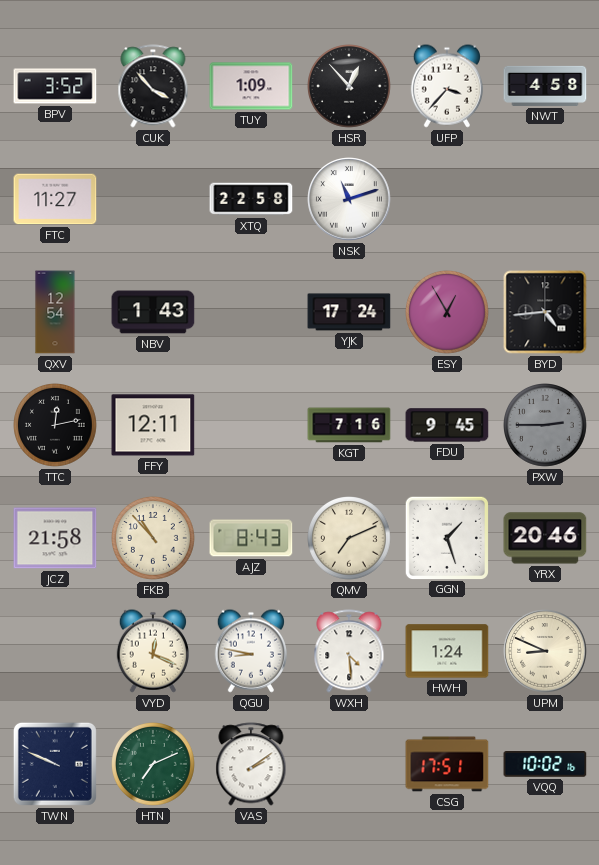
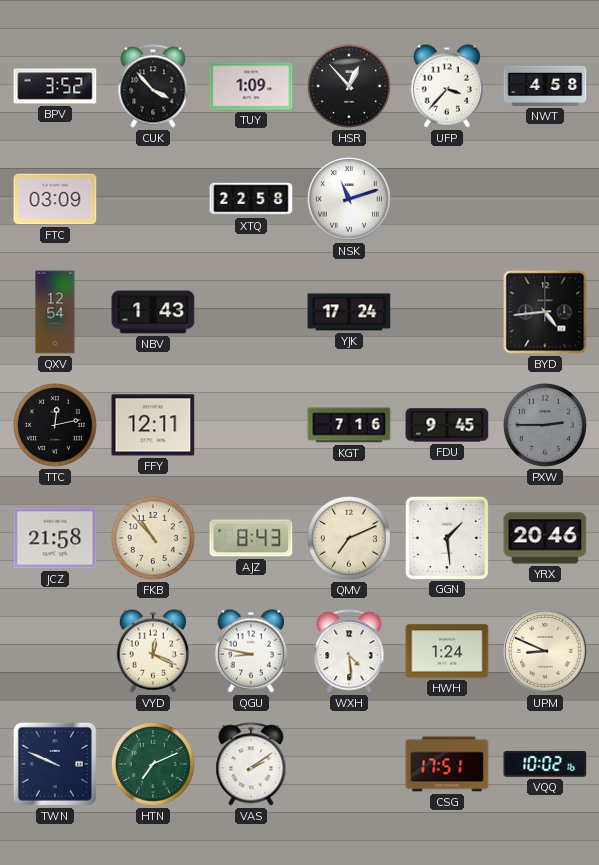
FTC: 11:27 -> 03:09 (55, 199)
ESY: 12:55 -> none (448, 313)
GGN: 1:27 -> 1:29 (446, 537)
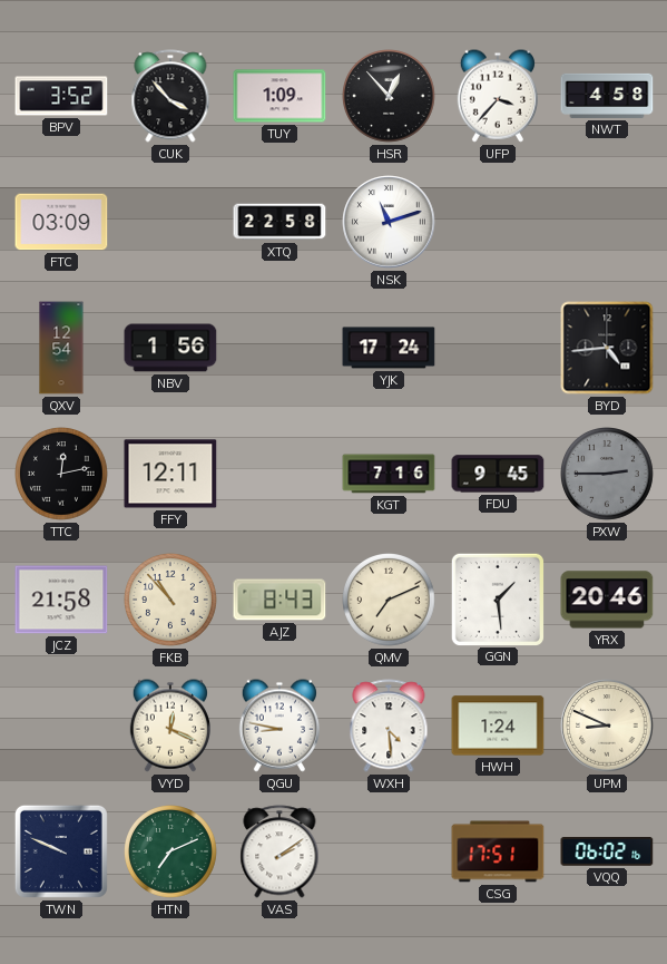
NBV: 1:43 -> 1:56 (170, 348)
VQQ: 10:02 -> 06:02 (607, 853)
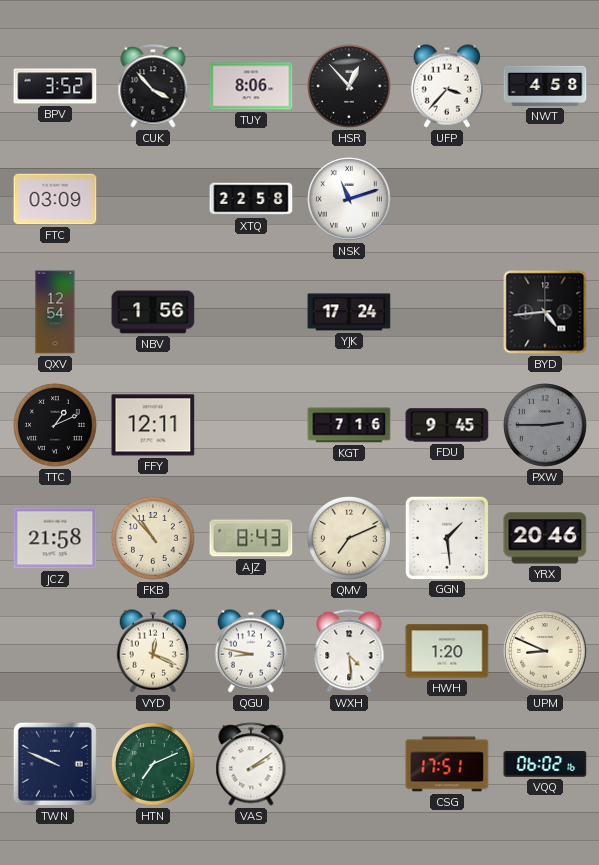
TUY: 1:09 -> 8:06 (251, 86)
TTC: 12:13 -> 1:11 (56, 426)
HWH: 1:24 -> 1:20 (447, 651)
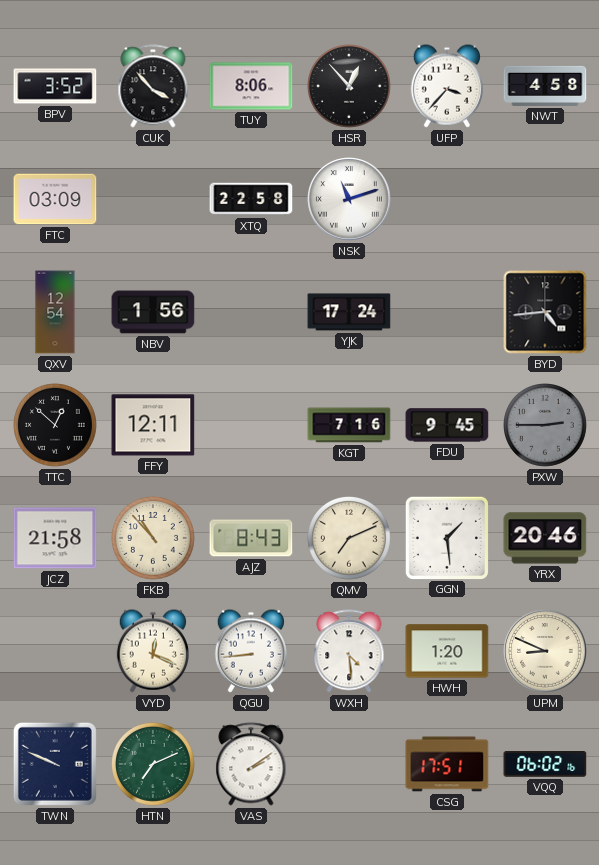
TTC: 1:11 -> 12:52 (56, 426)
QGU: 8:47 -> 8:44 (250, 651)
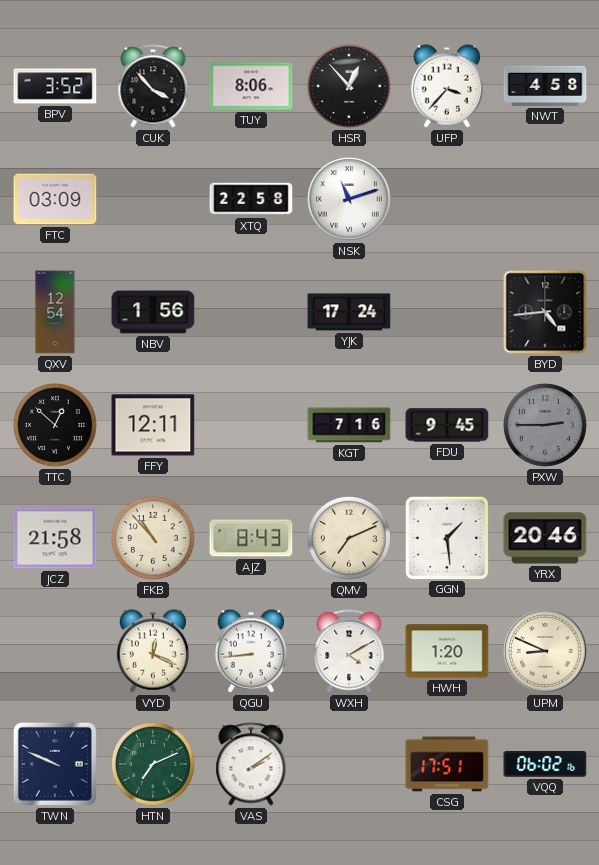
WXH: 4:29 -> 4:10 (349, 651)
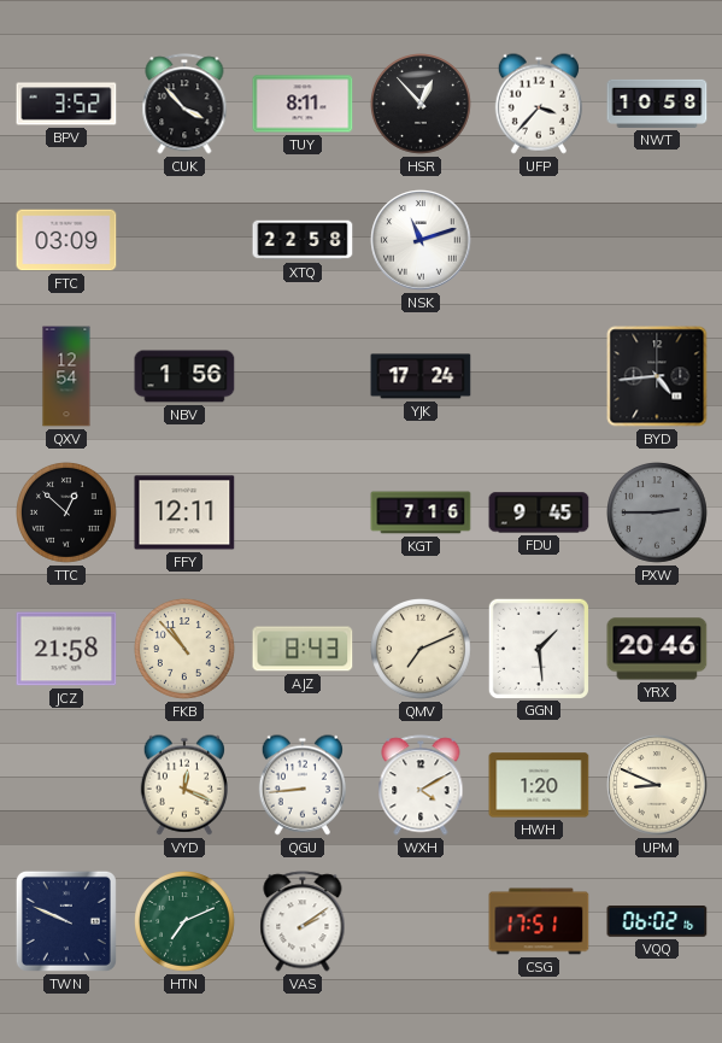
TUY: 8:06 -> 8:11 (303, 104)
NWT: 4:58 -> 10:58 (657, 104)
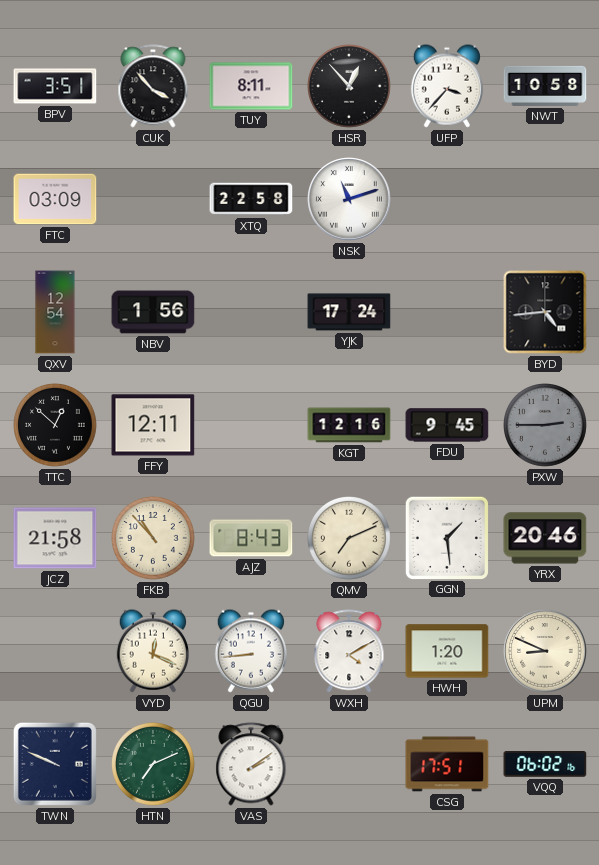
BPV: 3:52 -> 3:51 (55, 86)
KGT: 7:16 -> 12:16 (349, 425)
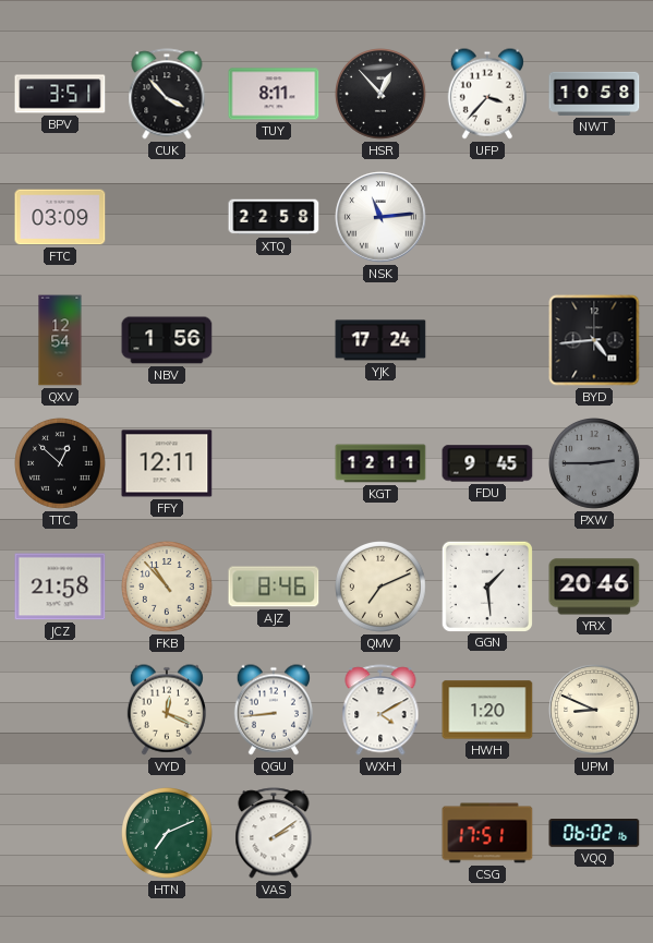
NSK: 11:12 -> 11:14 (380, 217)
KGT: 12:16 -> 12:11 (380, 463)
AJZ: 8:43 -> 8:46 (274, 587)
TWN: 9:49 -> none (55, 764)
